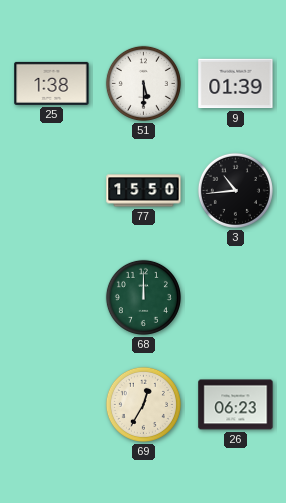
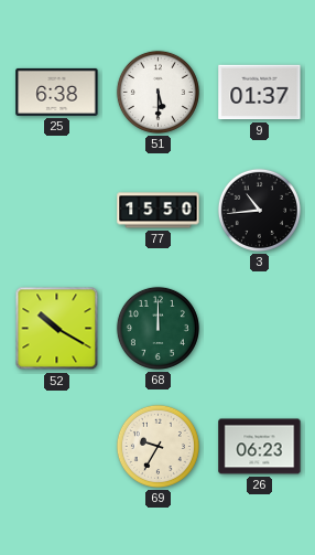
25: 1:38 -> 6:38 (57, 92)
9: 01:39 -> 01:37 (260, 93)
52: none -> 10:20 (57, 329)
69: 12:35 -> 9:35 (157, 446)
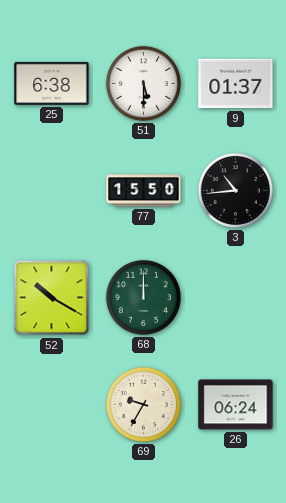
26: 06:23 -> 06:24 (236, 405)
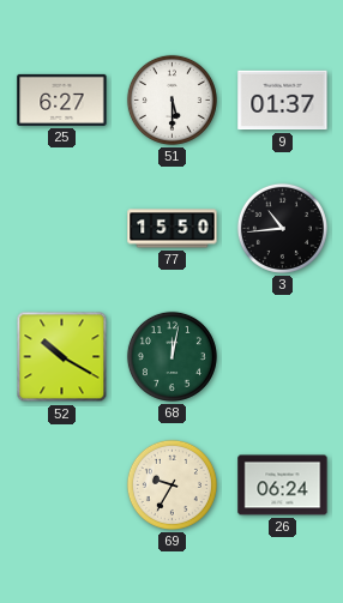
25: 6:38 -> 6:27 (62, 100)
68: 12:00 -> 12:02 (171, 356)
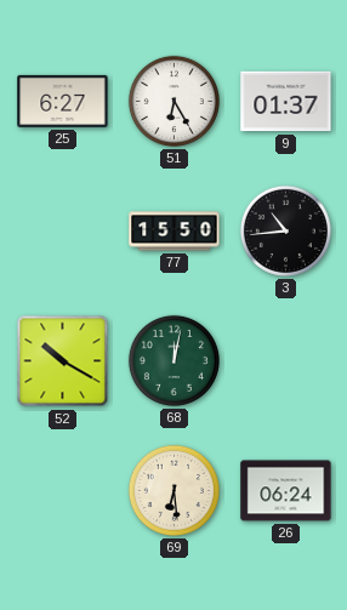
51: 5:30 -> 6:25 (173, 101)
69: 9:35 -> 6:29 (173, 490)
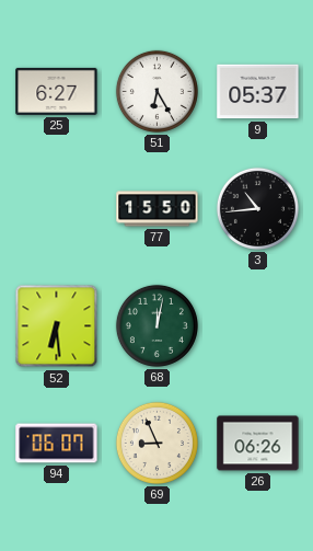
9: 01:37 -> 05:37 (258, 92)
52: 10:20 -> 6:29 (57, 326)
94: none -> 06:07 (57, 444)
69: 6:29 -> 8:56 (156, 443)
26: 06:24 -> 06:26 (258, 444)
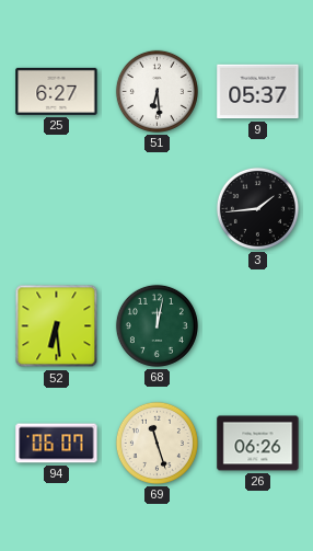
51: 6:25 -> 6:29 (156, 91)
77: 15:50 -> none (158, 209)
3: 10:44 -> 1:44 (257, 208)
69: 8:56 -> 11:27 (156, 443)
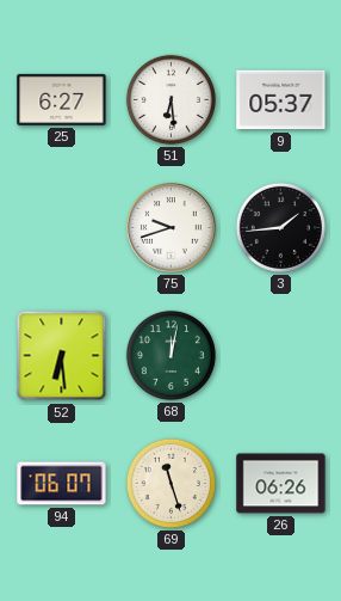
75: none -> 9:42 (172, 228)
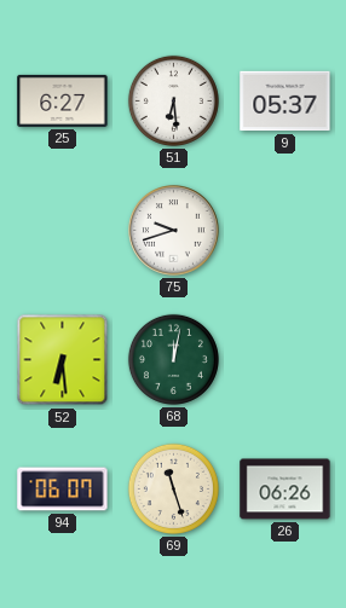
3: 1:44 -> none (280, 227)
